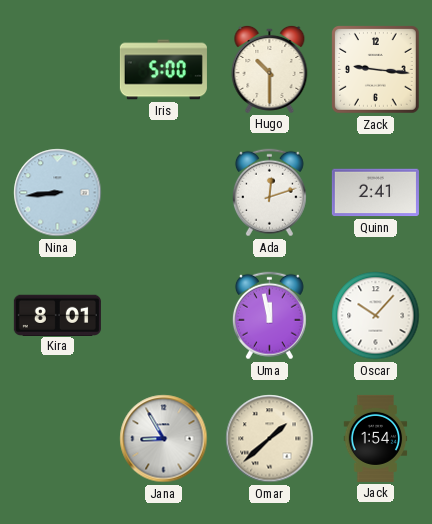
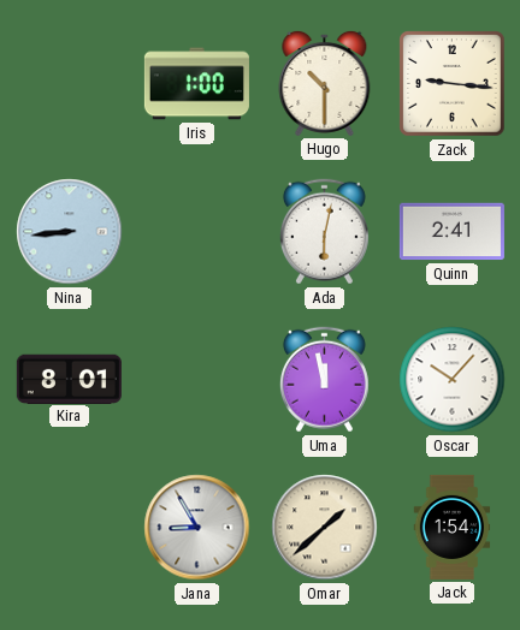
Iris: 5:00 -> 1:00 (196, 84)
Ada: 12:12 -> 6:02 (324, 232)
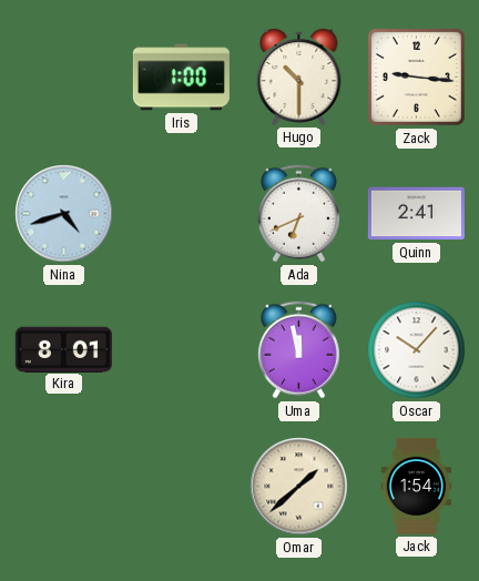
Nina: 8:44 -> 4:42 (64, 214)
Ada: 6:02 -> 6:41 (298, 214)
Jana: 8:55 -> none (197, 528)
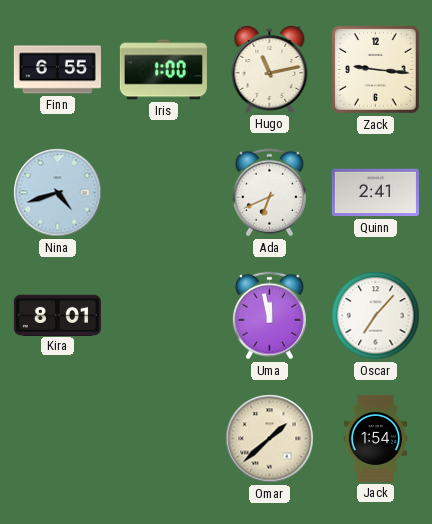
Finn: none -> 6:55 (57, 70)
Hugo: 10:30 -> 11:13 (270, 69)
Oscar: 10:07 -> 7:07 (376, 316)
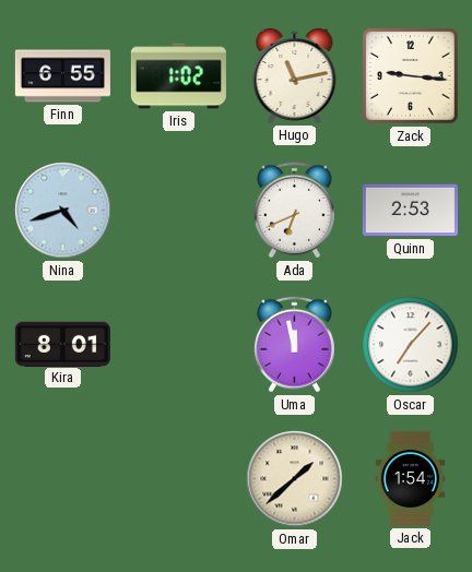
Iris: 1:00 -> 1:02 (178, 76)
Quinn: 2:41 -> 2:53 (410, 211)
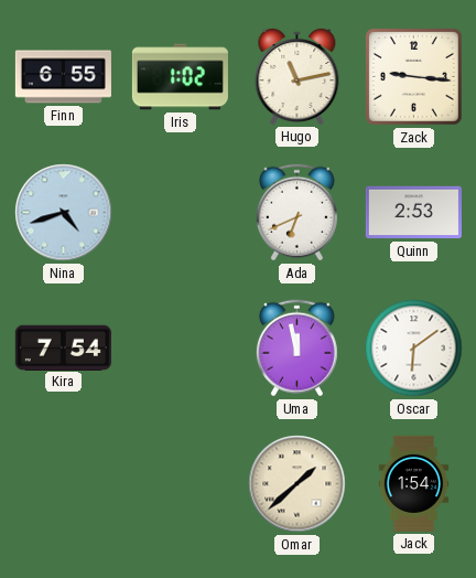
Kira: 8:01 -> 7:54 (63, 347)
Oscar: 7:07 -> 6:09 (414, 349)
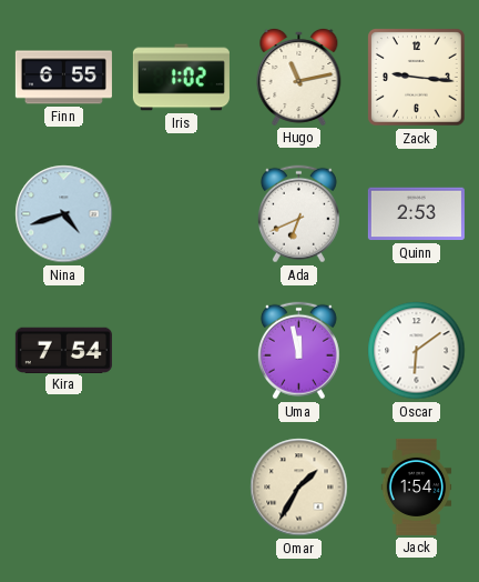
Omar: 1:38 -> 1:35 (299, 488)
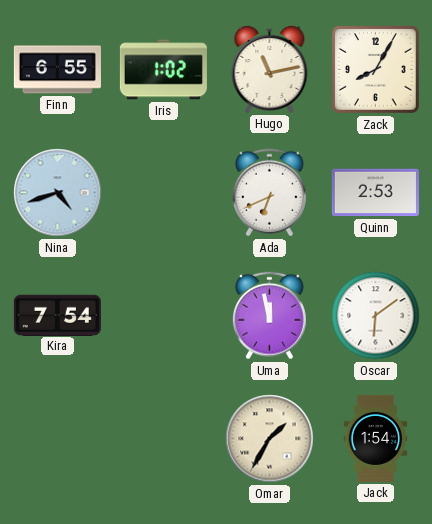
Zack: 9:16 -> 8:05 (376, 70)
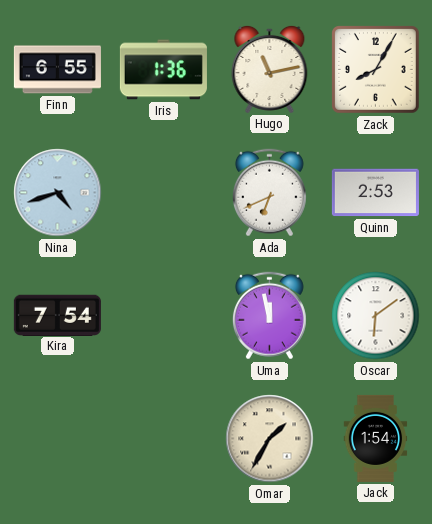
Iris: 1:02 -> 1:36 (163, 70)
